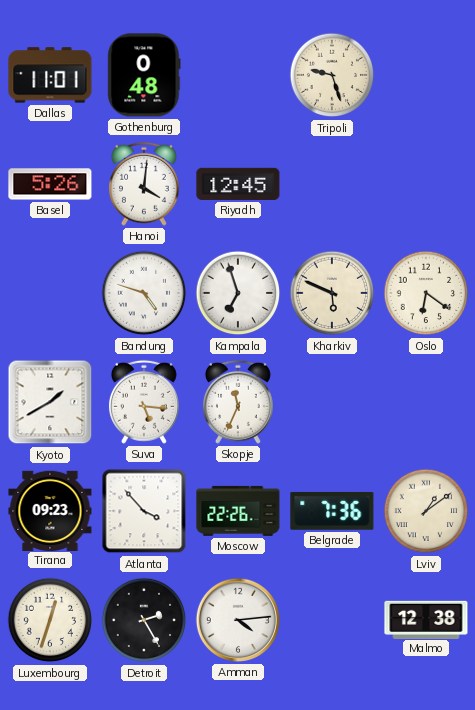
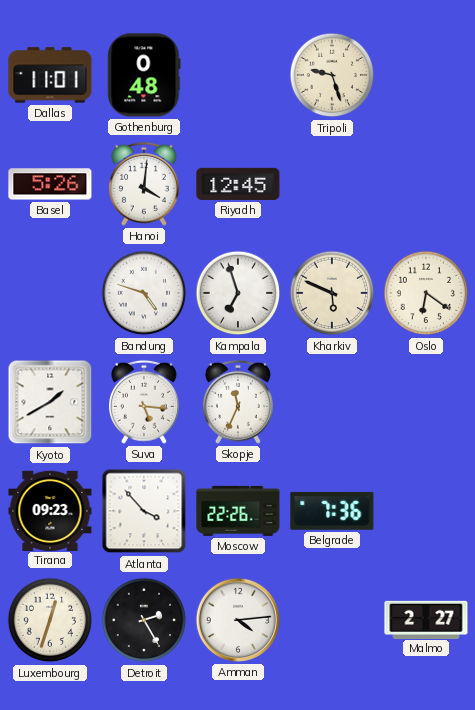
Lviv: 1:09 -> none (426, 511)
Malmo: 12:38 -> 2:27 (426, 619)
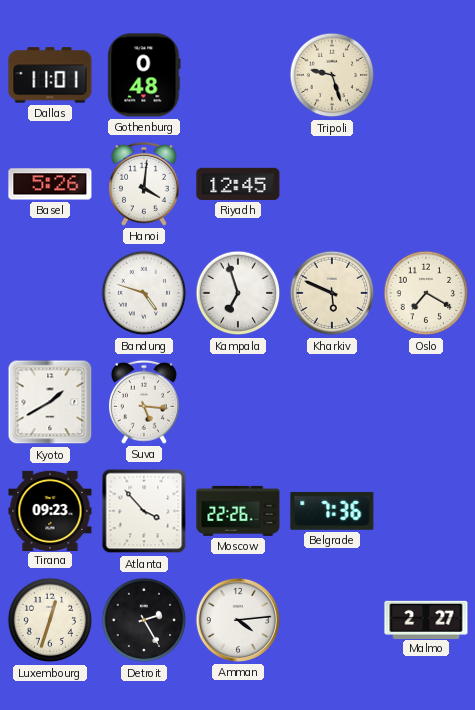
Oslo: 6:21 -> 7:20 (426, 293)
Skopje: 11:34 -> none (238, 402)
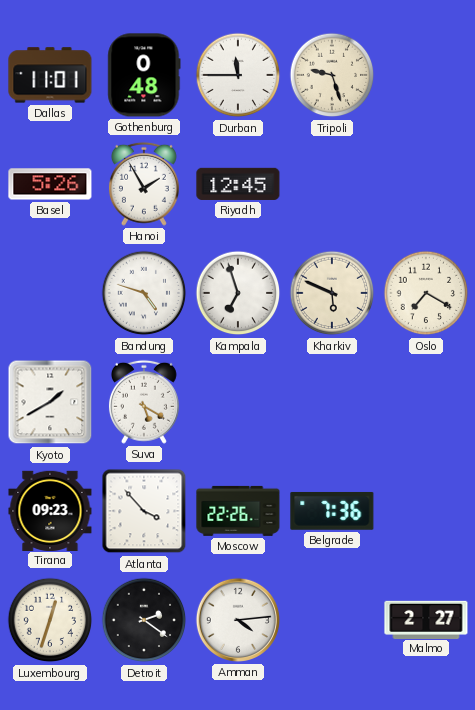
Durban: none -> 11:45 (238, 75)
Hanoi: 4:01 -> 1:55 (144, 184)
Suva: 5:16 -> 5:20 (144, 402)
Detroit: 2:25 -> 2:21 (144, 620)
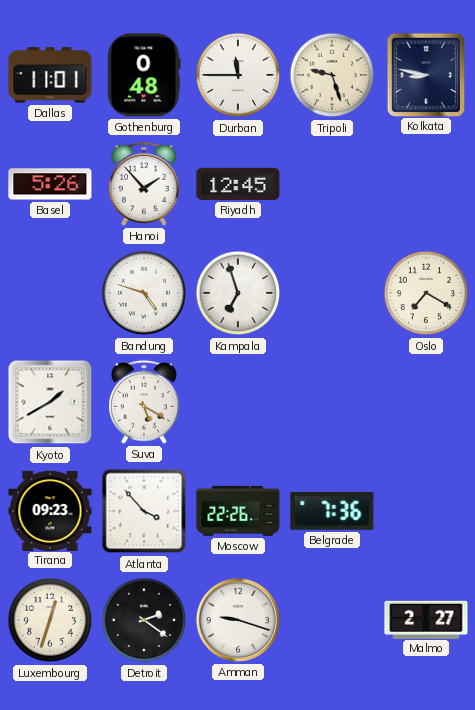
Kolkata: none -> 8:47 (425, 74)
Hanoi: 1:55 -> 1:53 (144, 184)
Kharkiv: 5:49 -> none (332, 293)
Amman: 4:14 -> 9:18 (238, 620)
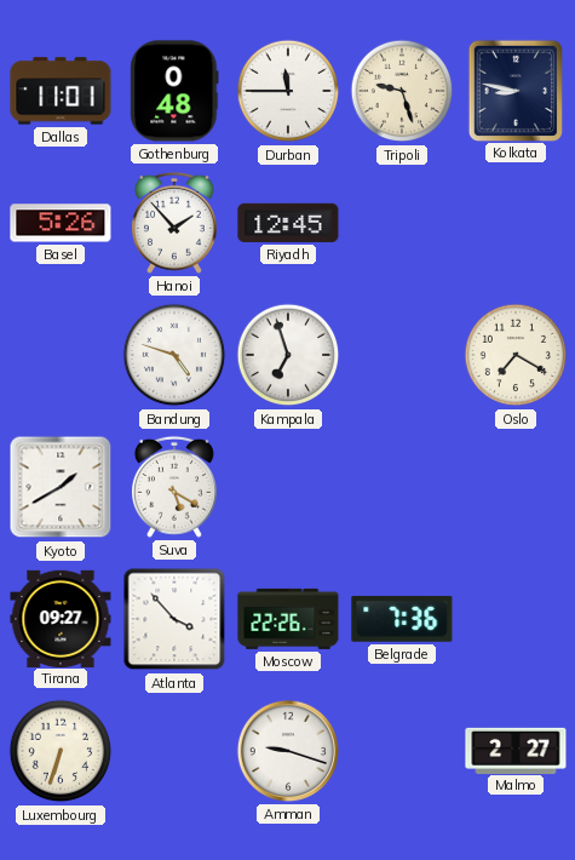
Tirana: 09:23 -> 09:27 (61, 618)
Luxembourg: 12:33 -> 6:33 (61, 751)
Detroit: 2:21 -> none (144, 620)
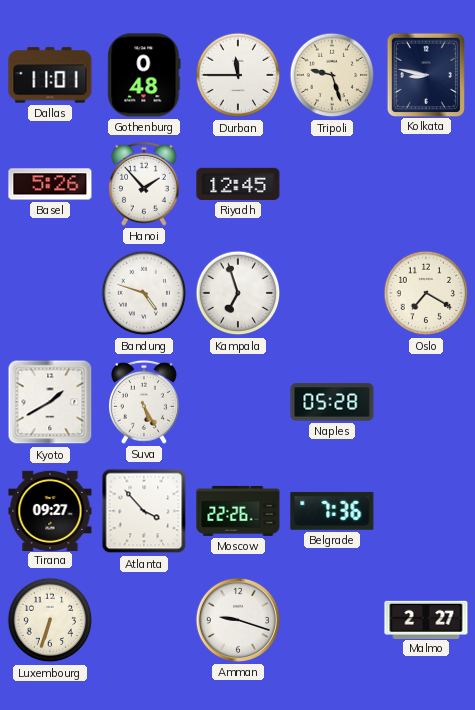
Suva: 5:20 -> 5:25 (144, 402)
Naples: none -> 05:28 (332, 402)
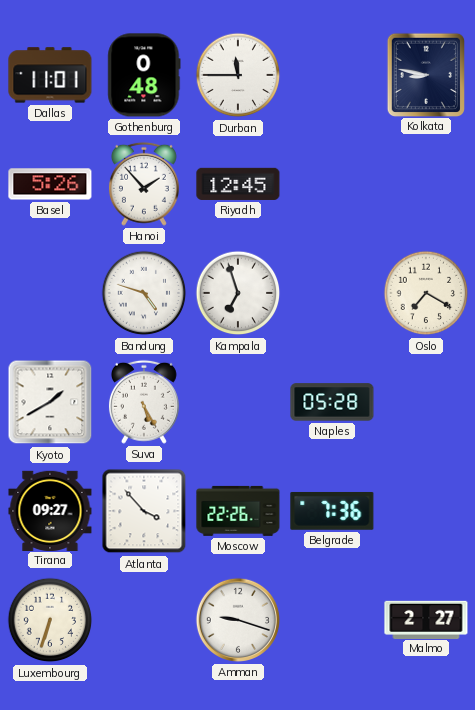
Tripoli: 9:27 -> none (332, 75)
